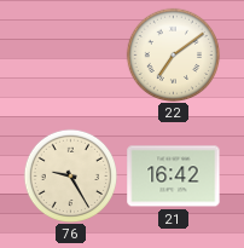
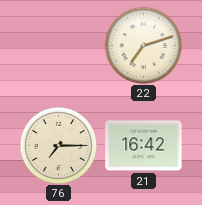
22: 7:09 -> 7:12 (143, 45)
76: 9:25 -> 7:15 (58, 145)
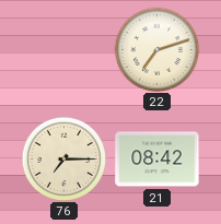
21: 16:42 -> 08:42 (158, 160)
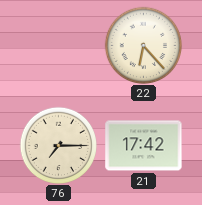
22: 7:12 -> 6:23 (143, 45)
21: 08:42 -> 17:42 (144, 146)
